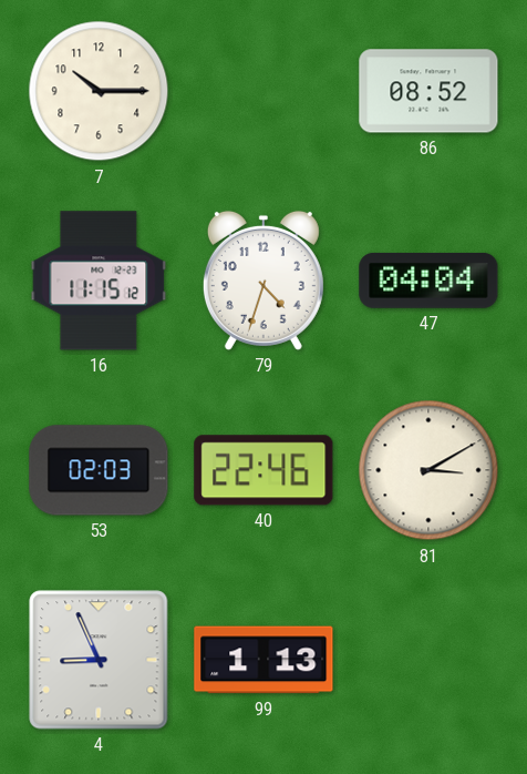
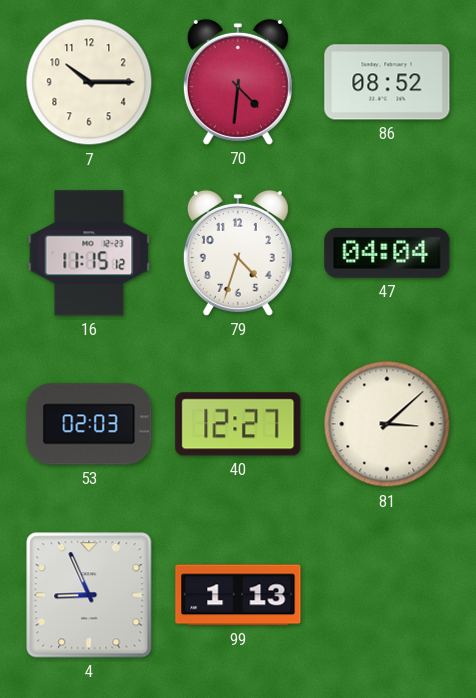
70: none -> 4:31 (238, 82)
40: 22:46 -> 12:27 (238, 424)
81: 3:10 -> 3:08 (387, 424)
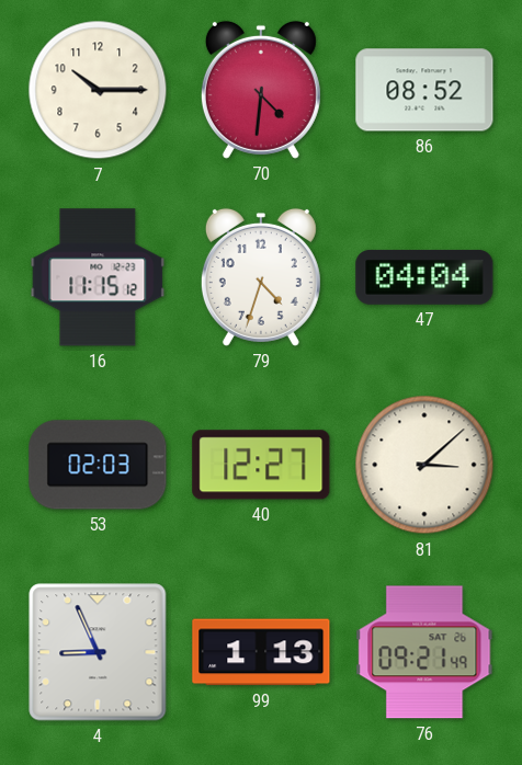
76: none -> 09:21 (424, 652)
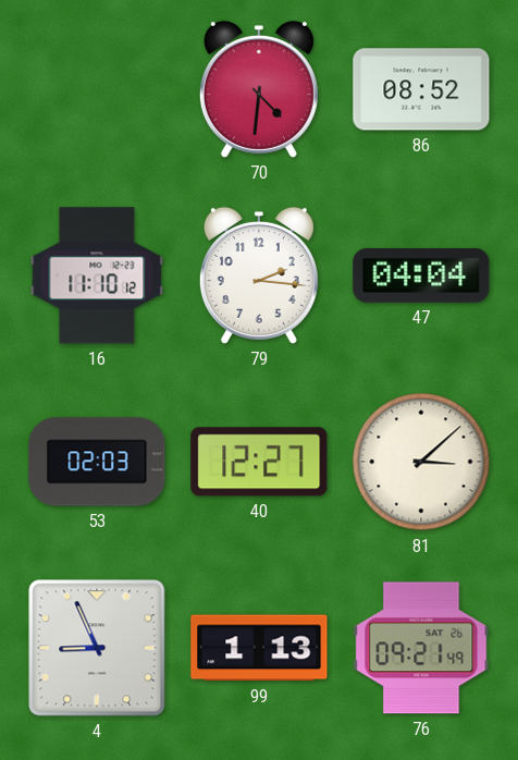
7: 10:15 -> none (98, 90)
16: 11:15 -> 11:10 (97, 275)
79: 4:33 -> 2:16 (259, 275)
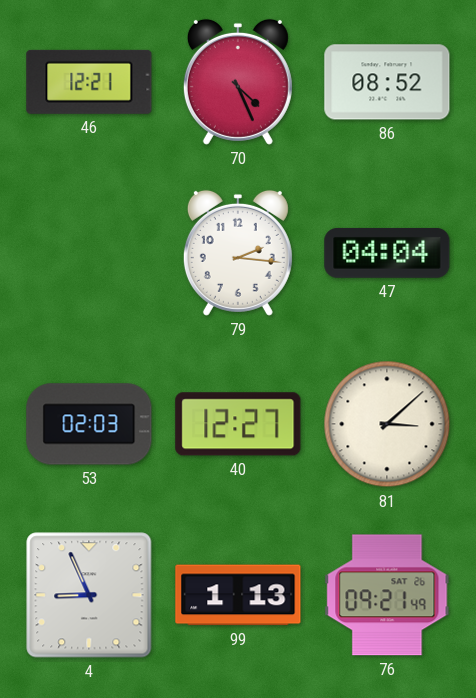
46: none -> 12:21 (89, 82)
70: 4:31 -> 4:26 (238, 82)
16: 11:10 -> none (97, 275)
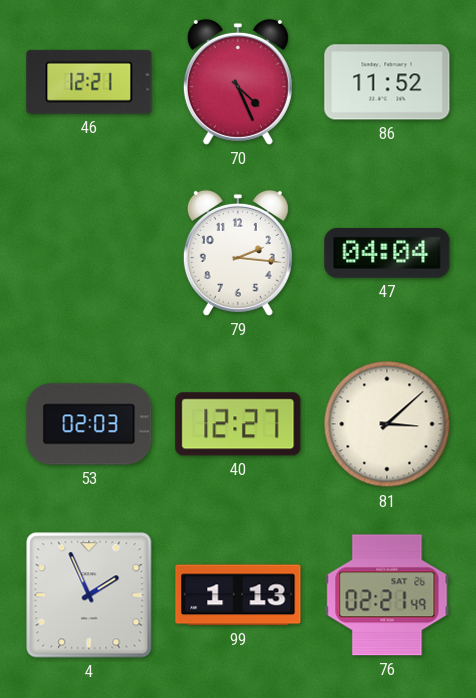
86: 08:52 -> 11:52 (387, 82)
4: 8:56 -> 1:56 (89, 595)
76: 09:21 -> 02:21 (387, 595)
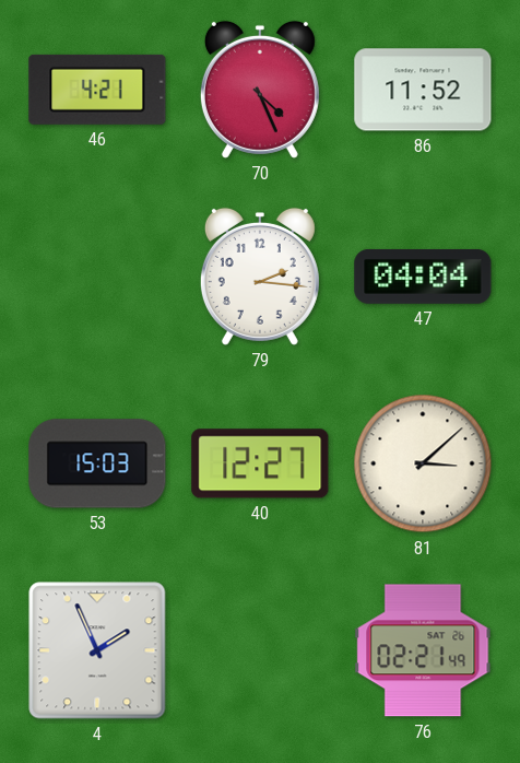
46: 12:21 -> 4:21 (97, 90)
53: 02:03 -> 15:03 (97, 463)
99: 1:13 -> none (238, 595)
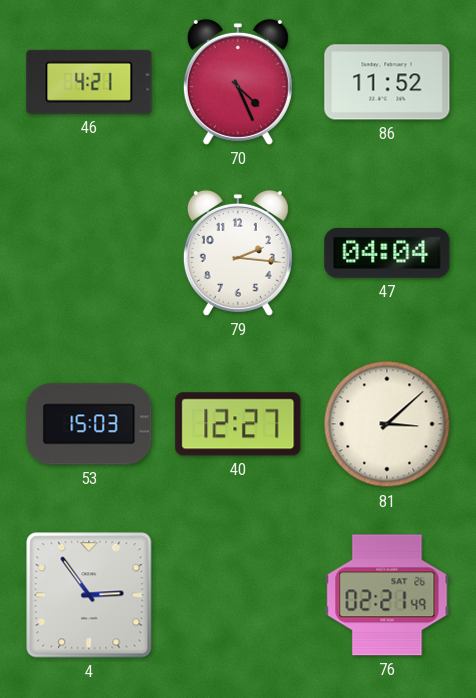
4: 1:56 -> 2:54 (89, 595)
